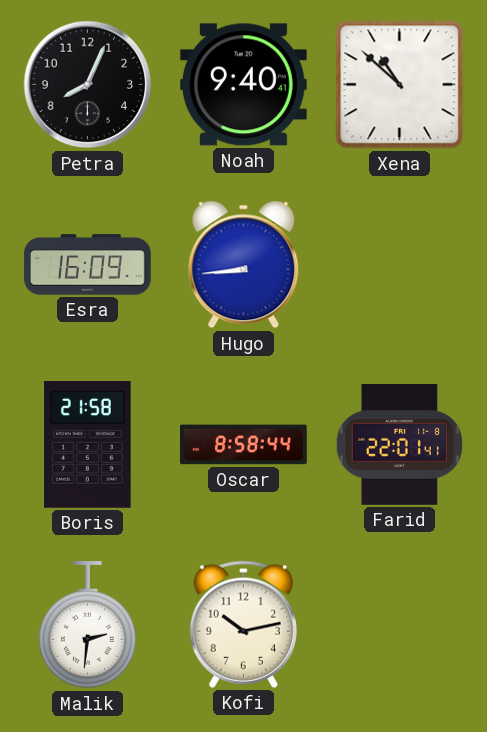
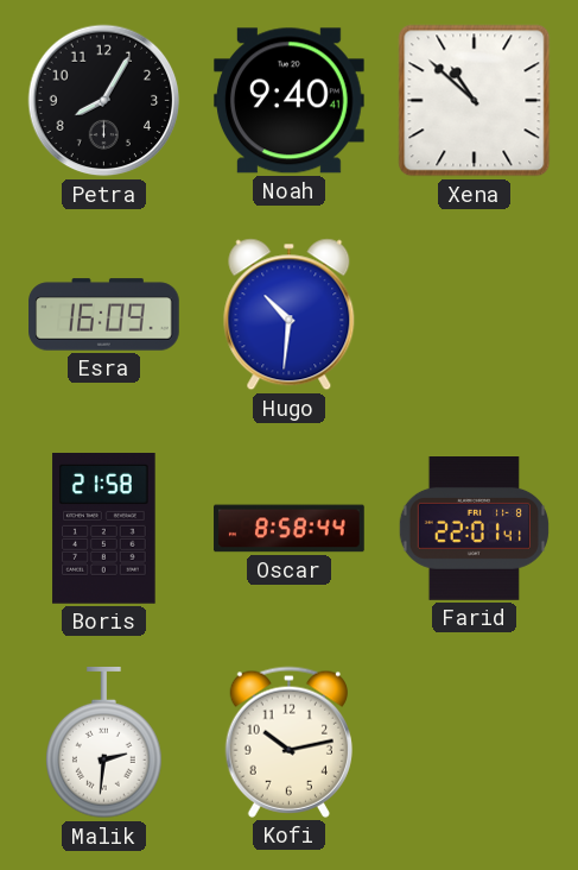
Petra: 8:04 -> 8:05 (104, 101)
Hugo: 8:44 -> 10:31 (290, 315)
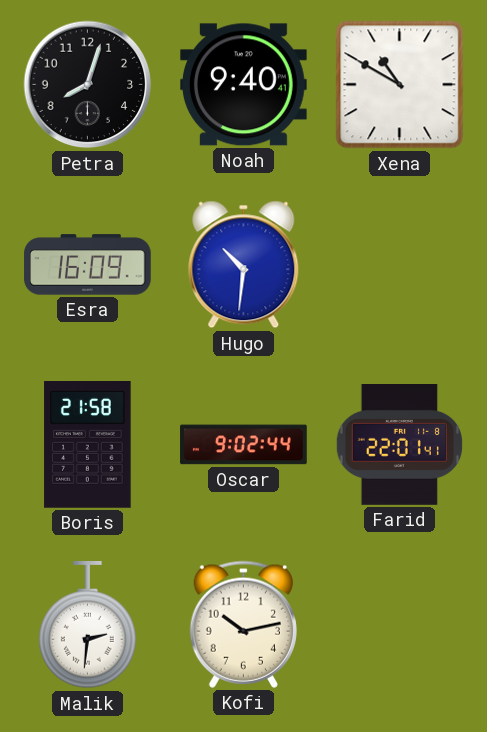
Petra: 8:05 -> 8:03 (88, 85)
Xena: 10:52 -> 10:50 (400, 85)
Oscar: 8:58 -> 9:02 (244, 445)
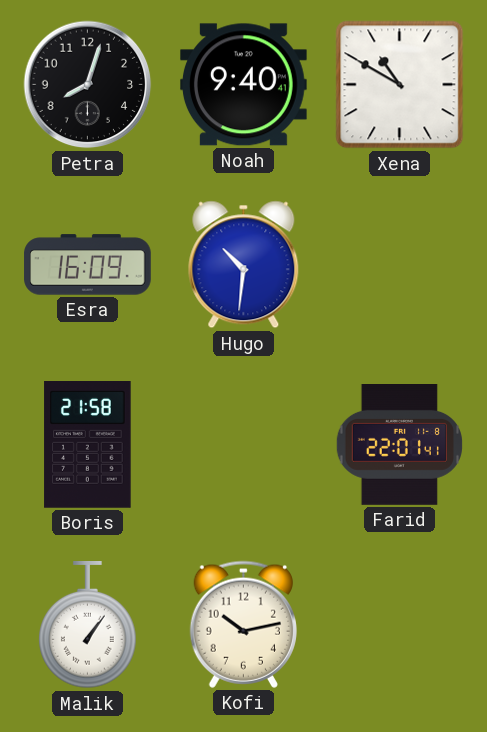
Oscar: 9:02 -> none (244, 445)
Malik: 2:31 -> 1:06 (88, 626)
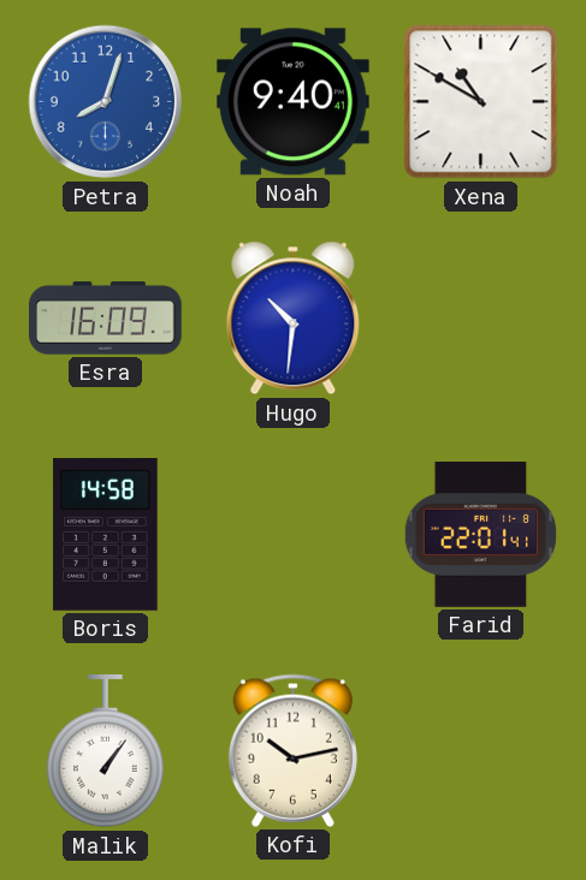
Petra dial: black -> blue (106, 102)
Boris: 21:58 -> 14:58 (106, 535)
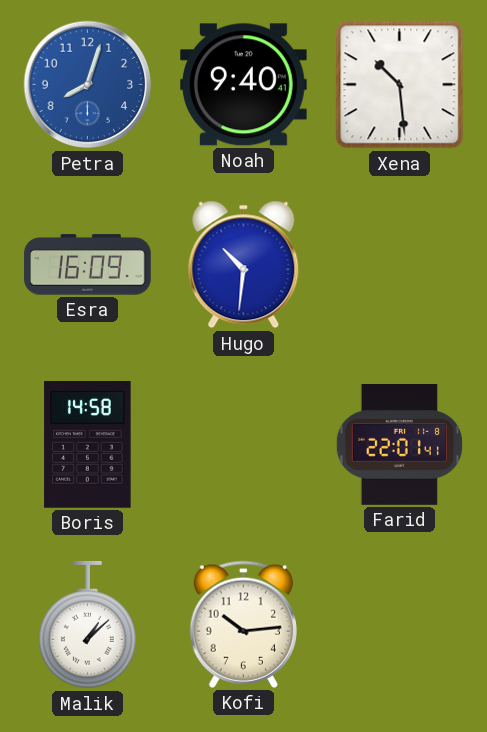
Xena: 10:50 -> 10:29 (400, 85)
Malik: 1:06 -> 1:08 (88, 626)
Kofi: 10:13 -> 10:14 (243, 624)
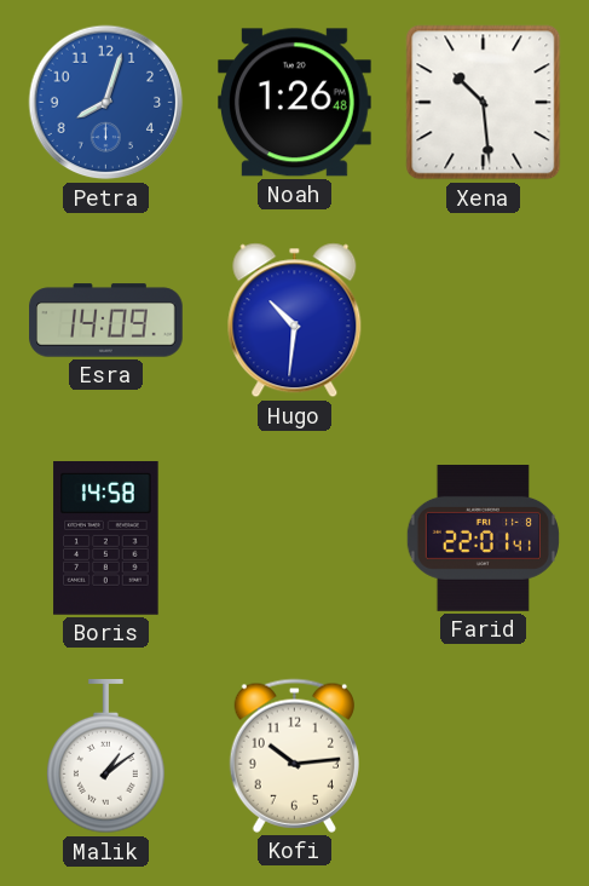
Noah: 9:40 -> 1:26 (295, 103)
Esra: 16:09 -> 14:09 (106, 321)
Malik: 1:08 -> 1:09 (106, 758)
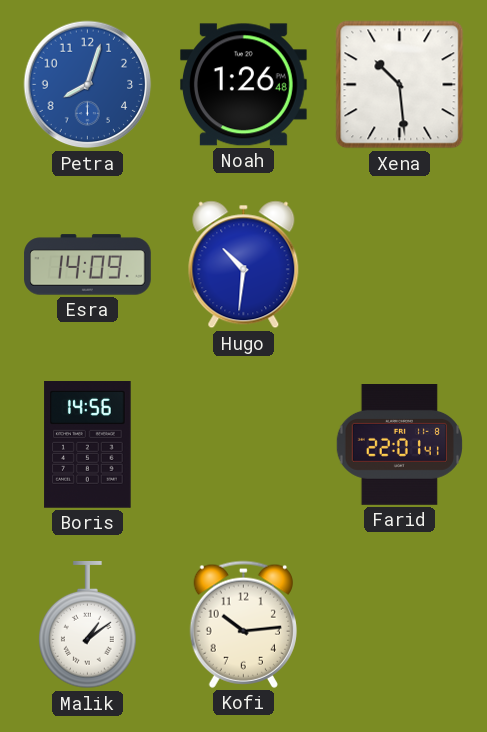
Boris: 14:58 -> 14:56 (88, 445)
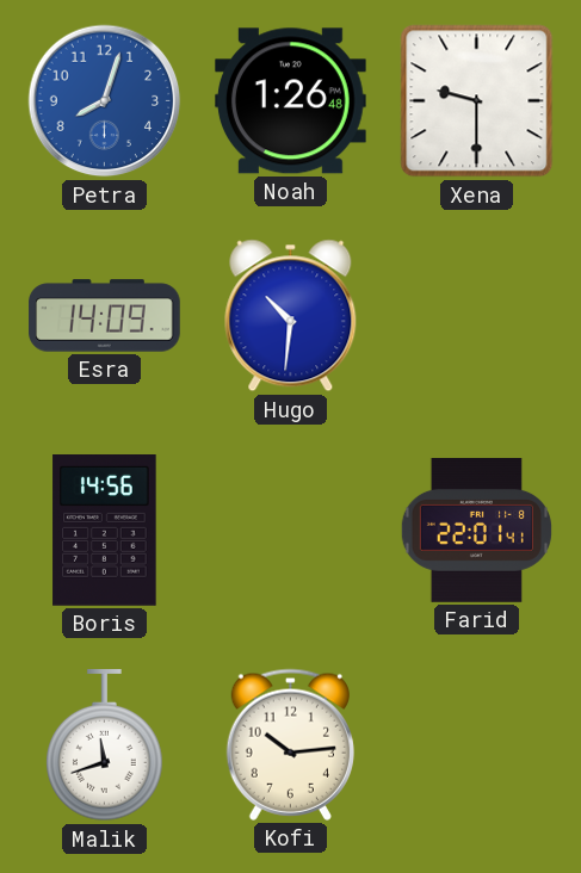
Xena: 10:29 -> 9:30 (477, 101)
Malik: 1:09 -> 11:42 (105, 747)
